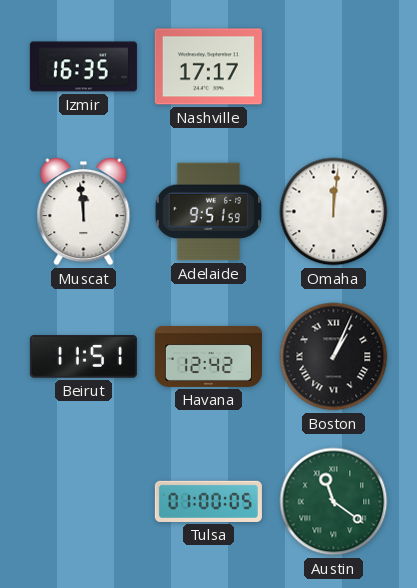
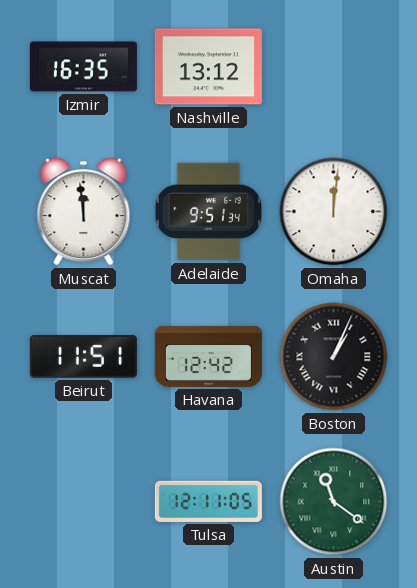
Nashville: 17:17 -> 13:12 (208, 67)
Adelaide: 9:51:59 -> 9:51:34 (209, 212)
Tulsa: 01:00 -> 12:11 (208, 501)
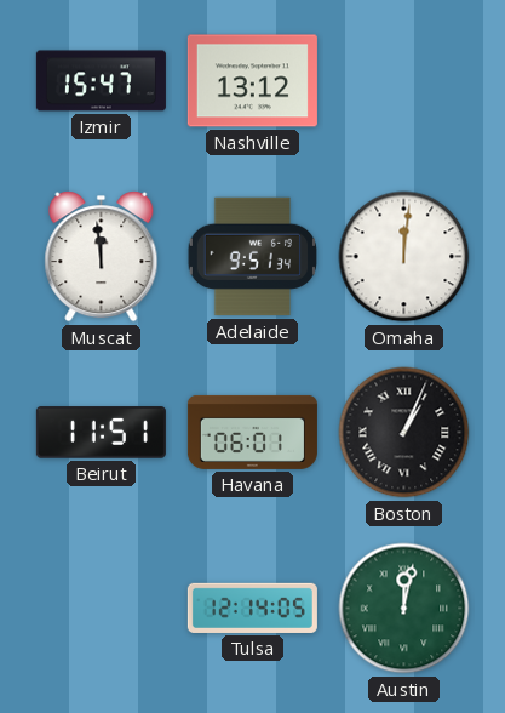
Izmir: 16:35 -> 15:47 (101, 81)
Havana: 12:42 -> 06:01 (252, 432)
Tulsa: 12:11 -> 12:14 (252, 608)
Austin: 11:21 -> 12:02 (404, 609)
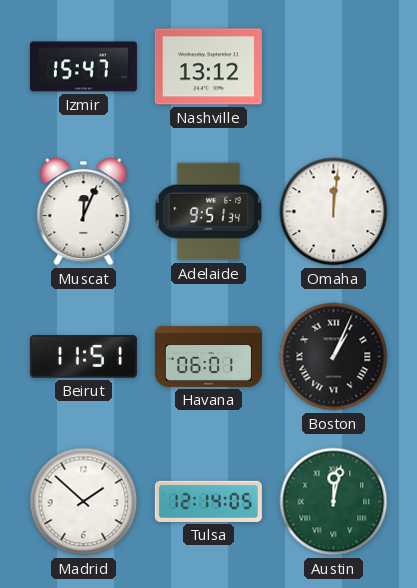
Muscat: 11:59 -> 12:04 (84, 212)
Madrid: none -> 1:52 (84, 502)
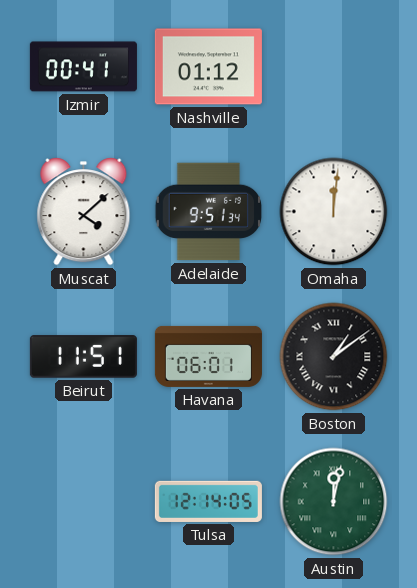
Izmir: 15:47 -> 00:41 (83, 67)
Nashville: 13:12 -> 01:12 (208, 67)
Muscat: 12:04 -> 4:08 (84, 212)
Boston: 1:04 -> 1:09 (334, 357)
Madrid: 1:52 -> none (84, 502)
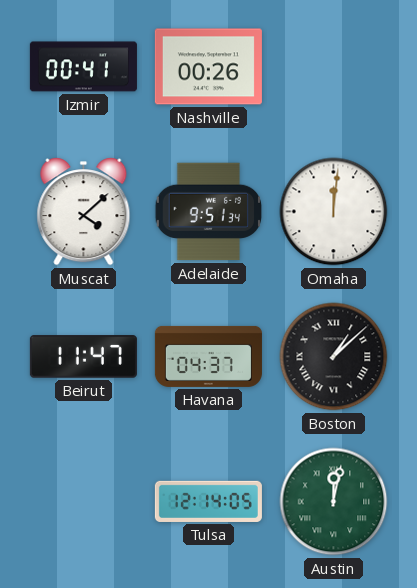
Nashville: 01:12 -> 00:26 (208, 67)
Beirut: 11:51 -> 11:47 (83, 357)
Havana: 06:01 -> 04:37 (208, 356)
Boston: 1:09 -> 1:08 (334, 357)
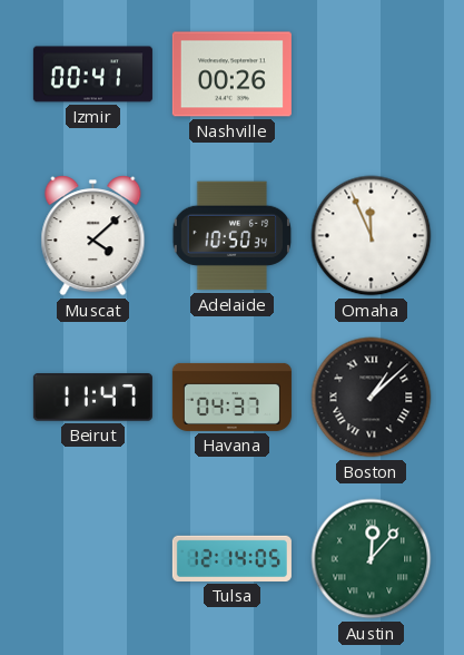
Adelaide: 9:51 -> 10:50 (233, 236)
Omaha: 12:01 -> 11:56 (372, 236)
Austin: 12:02 -> 12:07 (372, 559)
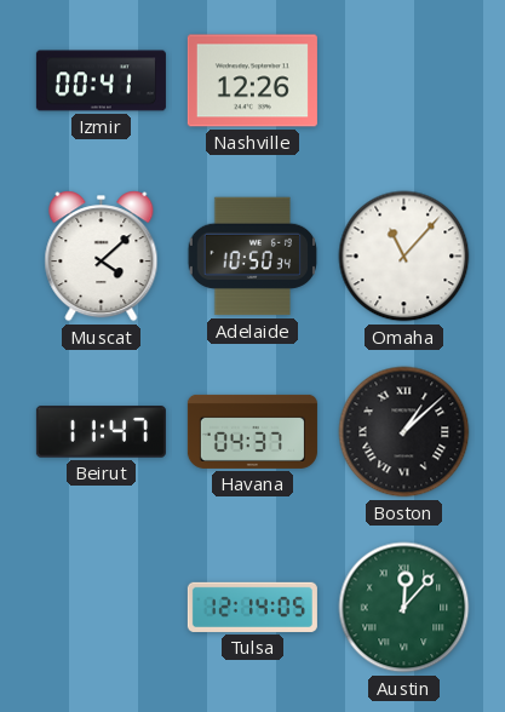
Nashville: 00:26 -> 12:26 (252, 81)
Omaha: 11:56 -> 11:07 (404, 257)
